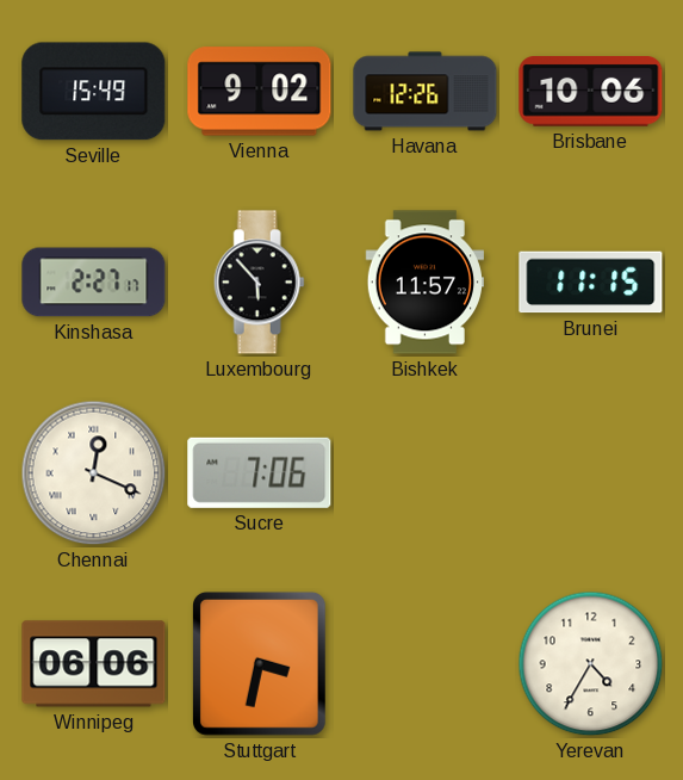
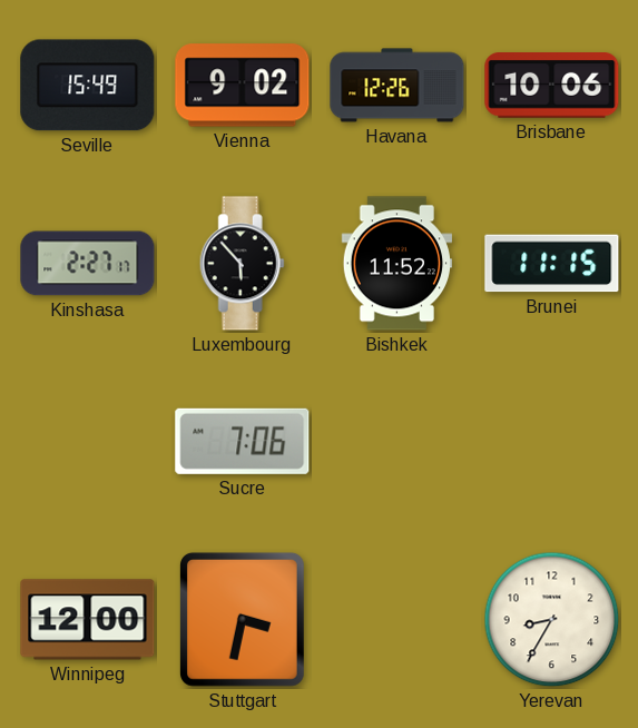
Bishkek: 11:57 -> 11:52 (396, 264)
Chennai: 12:19 -> none (94, 473)
Winnipeg: 06:06 -> 12:00 (88, 620)
Yerevan: 4:35 -> 8:35 (552, 620)
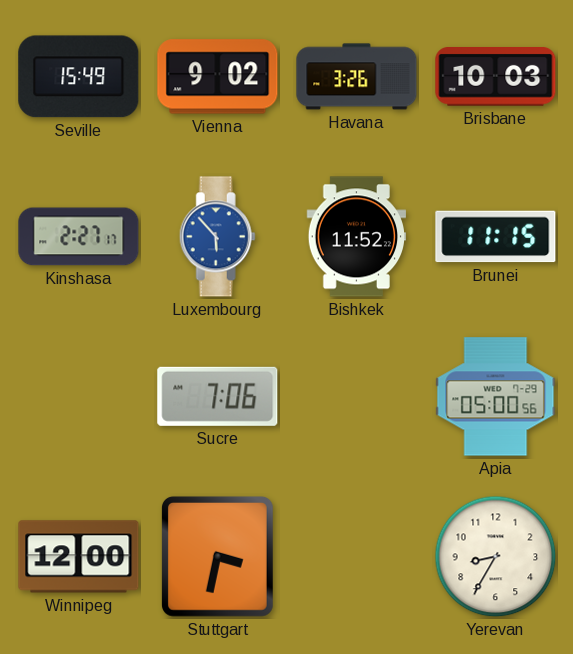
Havana: 12:26 -> 3:26 (357, 77)
Brisbane: 10:06 -> 10:03 (496, 77)
Luxembourg dial: black -> blue (217, 237)
Apia: none -> 05:00 (496, 397)
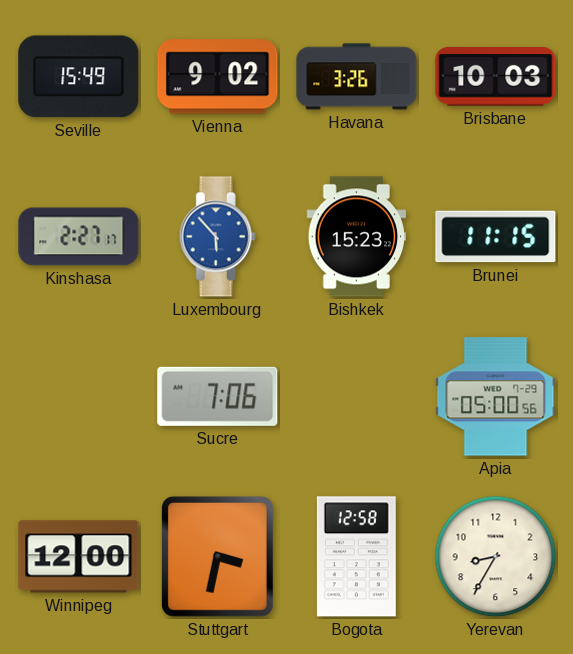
Bishkek: 11:52 -> 15:23 (356, 237)
Bogota: none -> 12:58 (356, 557)
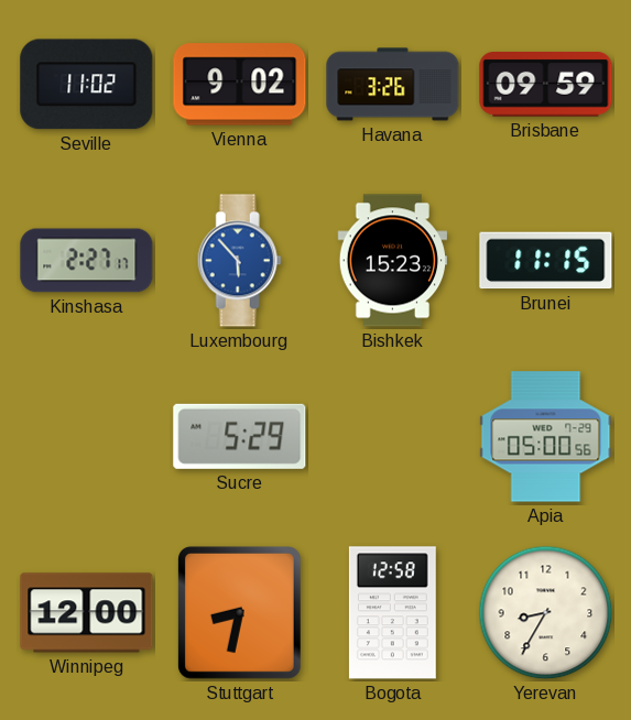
Seville: 15:49 -> 11:02 (87, 85)
Brisbane: 10:03 -> 09:59 (546, 85)
Sucre: 7:06 -> 5:29 (240, 436)
Stuttgart: 3:32 -> 8:32 (239, 612)
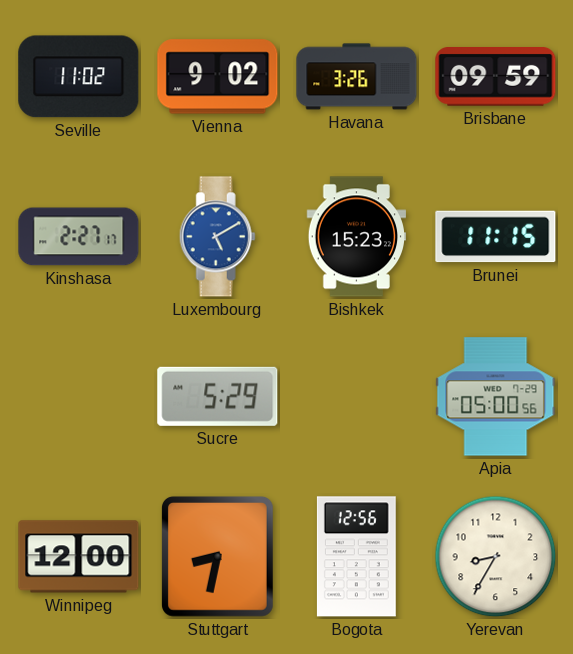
Luxembourg: 5:53 -> 5:10 (217, 237)
Bogota: 12:58 -> 12:56 (356, 557)
